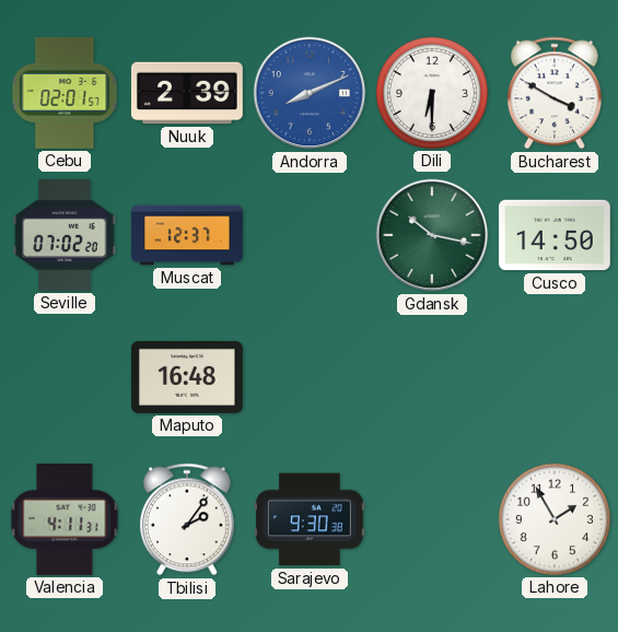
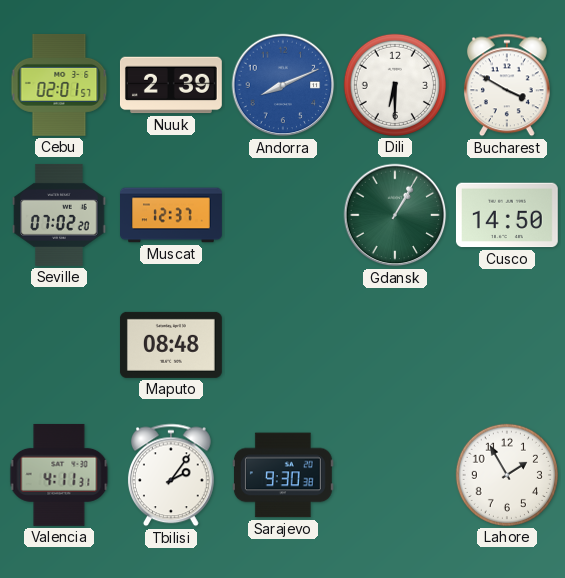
Gdansk: 10:17 -> 1:05 (395, 215)
Maputo: 16:48 -> 08:48 (171, 345)
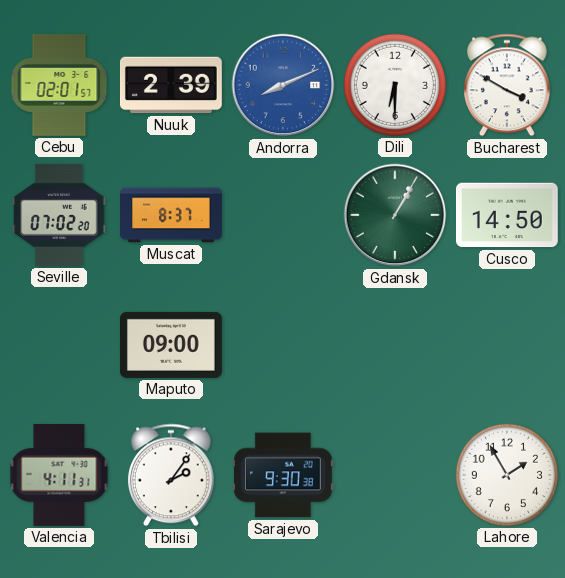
Muscat: 12:37 -> 8:37 (172, 215)
Maputo: 08:48 -> 09:00 (171, 345)
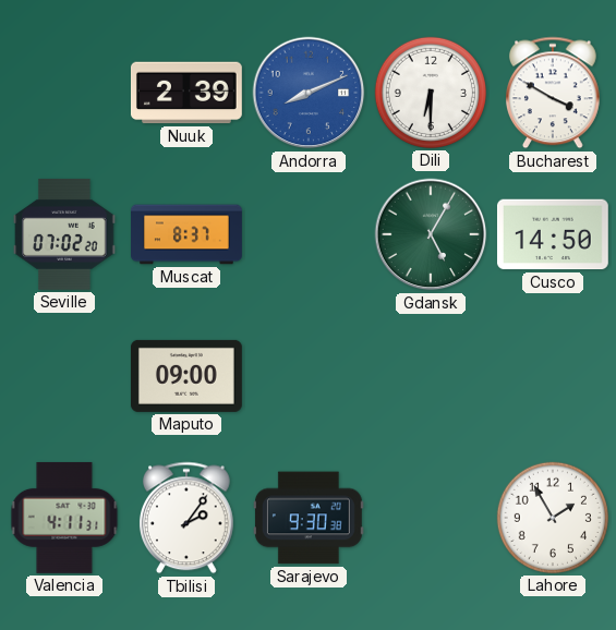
Cebu: 02:01 -> none (59, 85)
Gdansk: 1:05 -> 5:05 (431, 234)
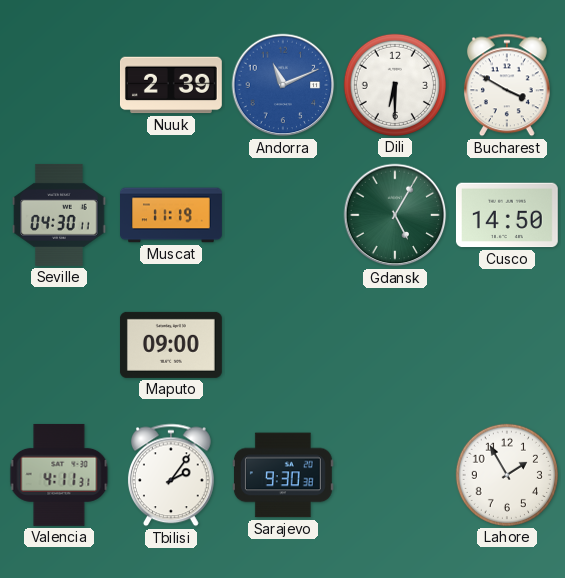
Andorra: 8:11 -> 11:11 (283, 85)
Seville: 07:02 -> 04:30 (59, 215)
Muscat: 8:37 -> 11:19 (172, 215)
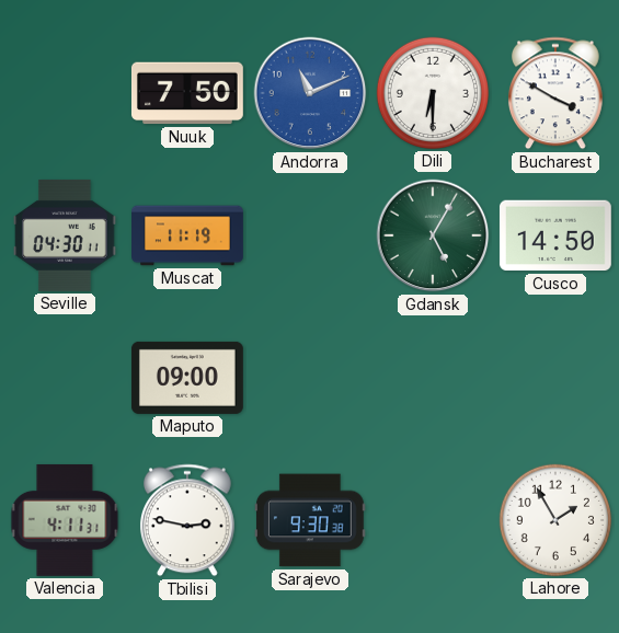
Nuuk: 2:39 -> 7:50 (187, 93)
Tbilisi: 2:06 -> 2:47 (187, 520)
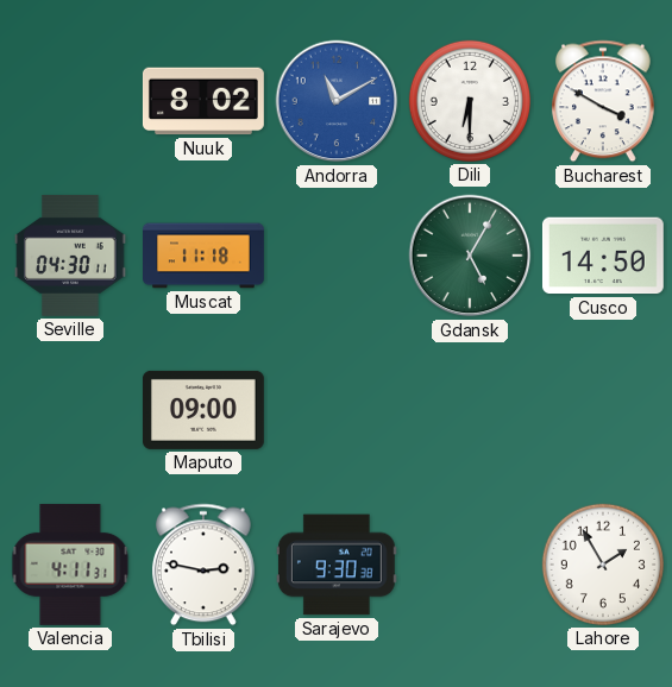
Nuuk: 7:50 -> 8:02 (203, 101)
Andorra: 11:11 -> 11:10 (337, 101)
Muscat: 11:19 -> 11:18 (205, 256)
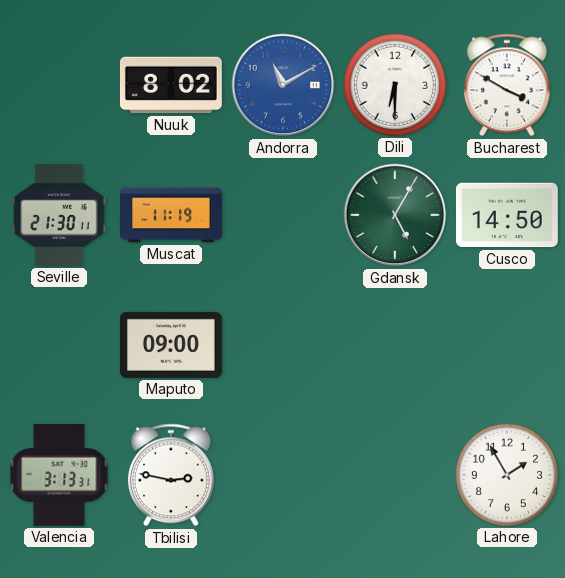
Seville: 04:30 -> 21:30 (59, 215)
Muscat: 11:18 -> 11:19 (172, 215)
Valencia: 4:11 -> 3:13 (59, 475)
Sarajevo: 9:30 -> none (337, 565)
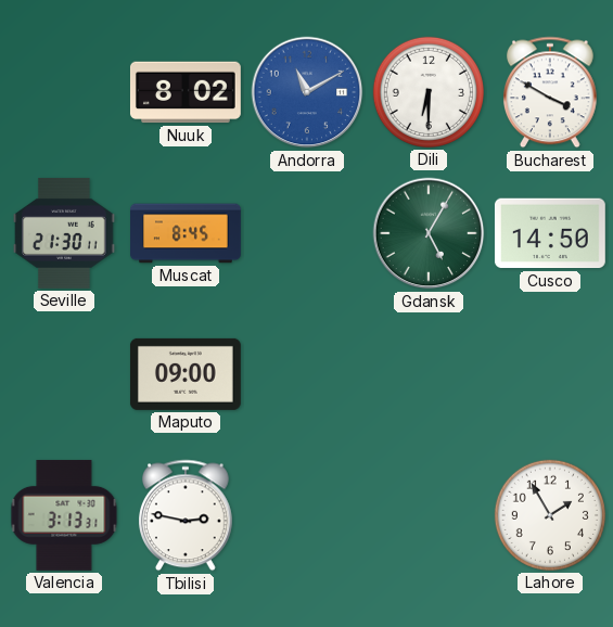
Muscat: 11:19 -> 8:45 (187, 233)
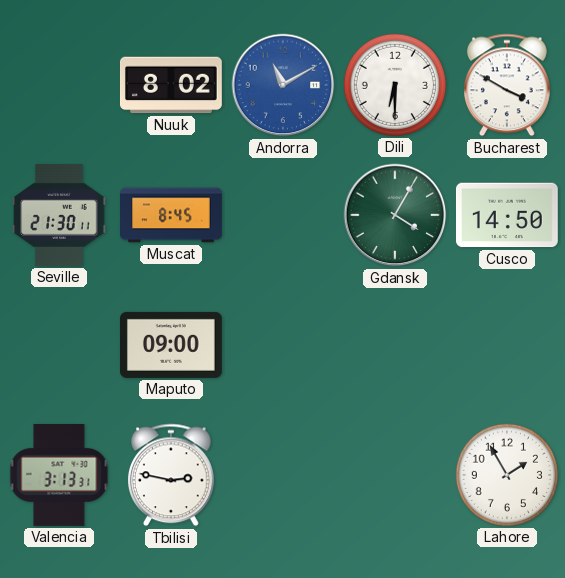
Gdansk: 5:05 -> 4:05 (395, 215)
